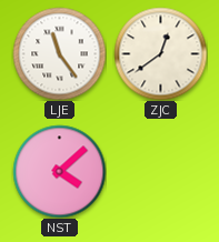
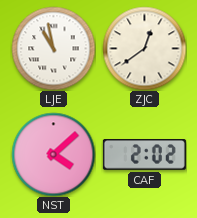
LJE: 11:24 -> 10:58 (53, 48)
CAF: none -> 2:02 (144, 155)
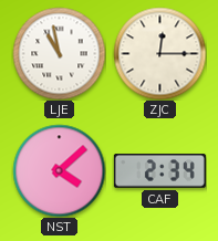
ZJC: 12:39 -> 12:15 (159, 53)
CAF: 2:02 -> 2:34 (159, 171)
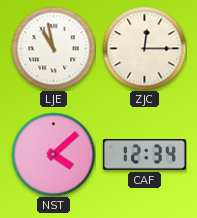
CAF: 2:34 -> 12:34 (144, 155)
